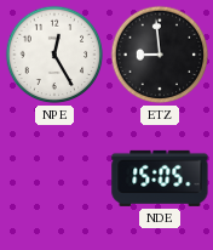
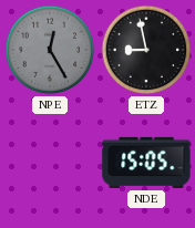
NPE dial: white -> grey (50, 50)
ETZ: 8:59 -> 8:58 (146, 50)
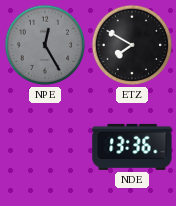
ETZ: 8:58 -> 7:50 (132, 45)
NDE: 15:05 -> 13:36 (132, 147)
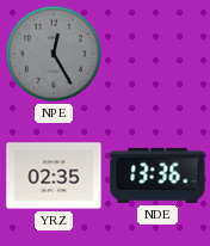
ETZ: 7:50 -> none (132, 45)
YRZ: none -> 02:35 (54, 176)
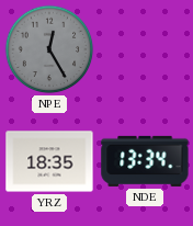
YRZ: 02:35 -> 18:35 (49, 161)
NDE: 13:36 -> 13:34 (145, 161)
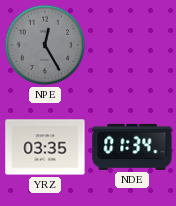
YRZ: 18:35 -> 03:35 (45, 147)
NDE: 13:34 -> 01:34 (132, 147)
